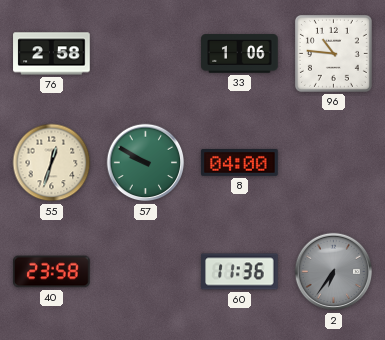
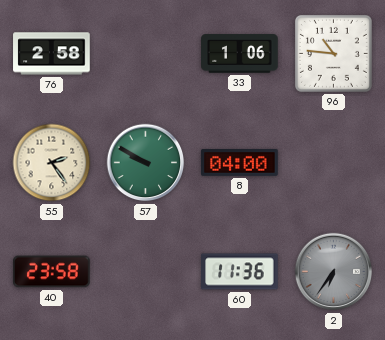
55: 12:33 -> 2:24 (52, 163)
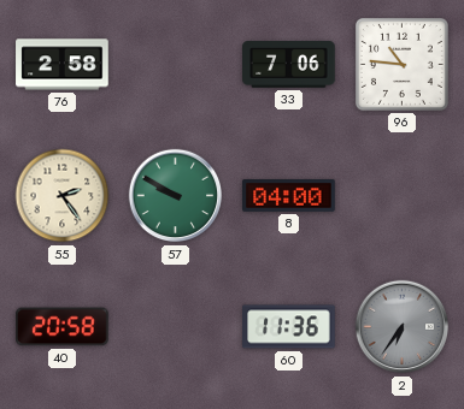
33: 1:06 -> 7:06 (289, 65)
40: 23:58 -> 20:58 (63, 327)
